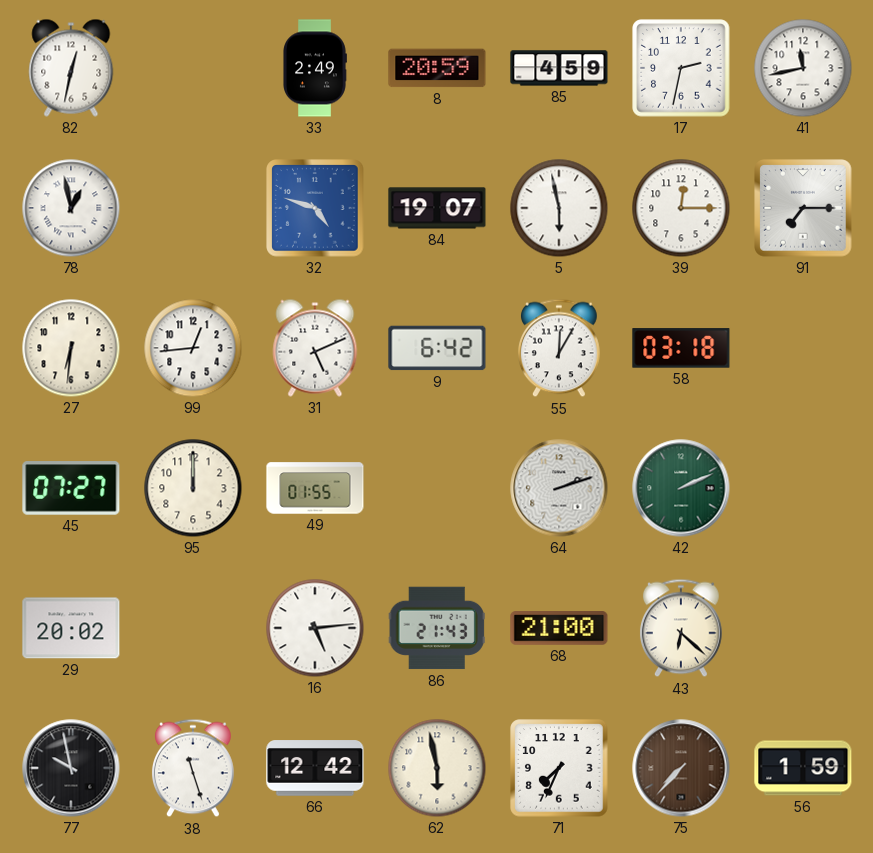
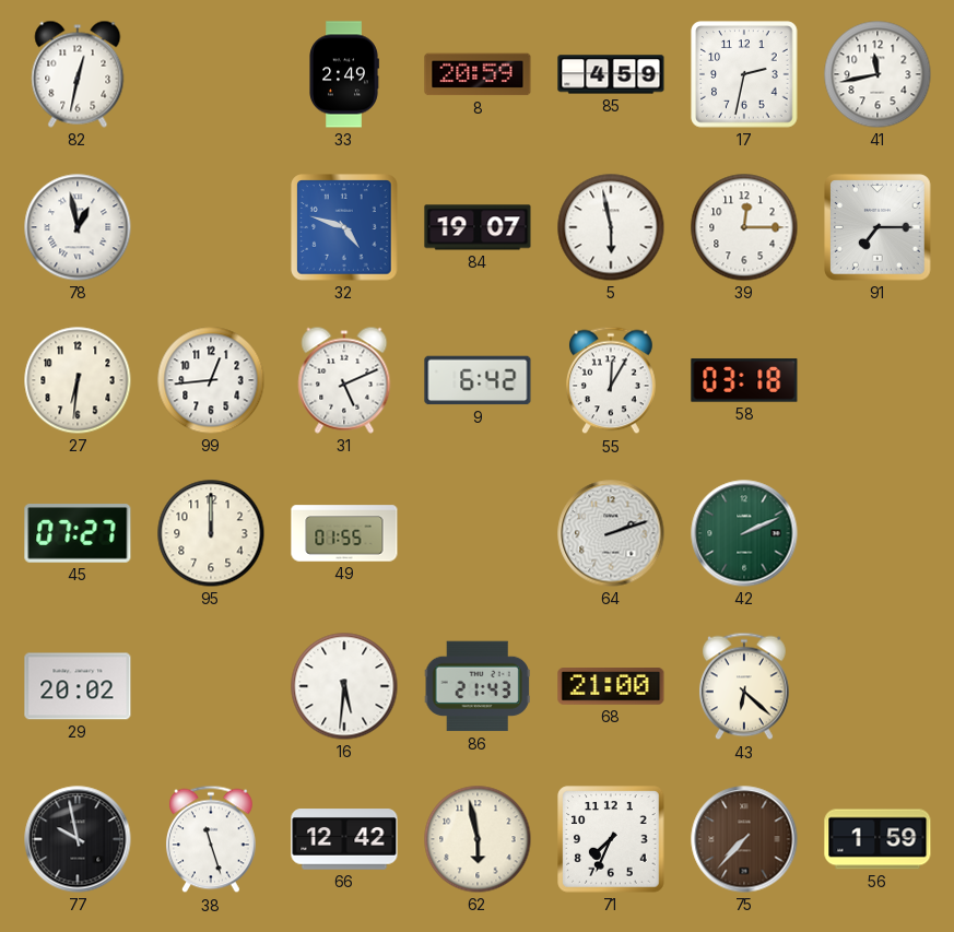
16: 5:14 -> 5:31 (344, 686)
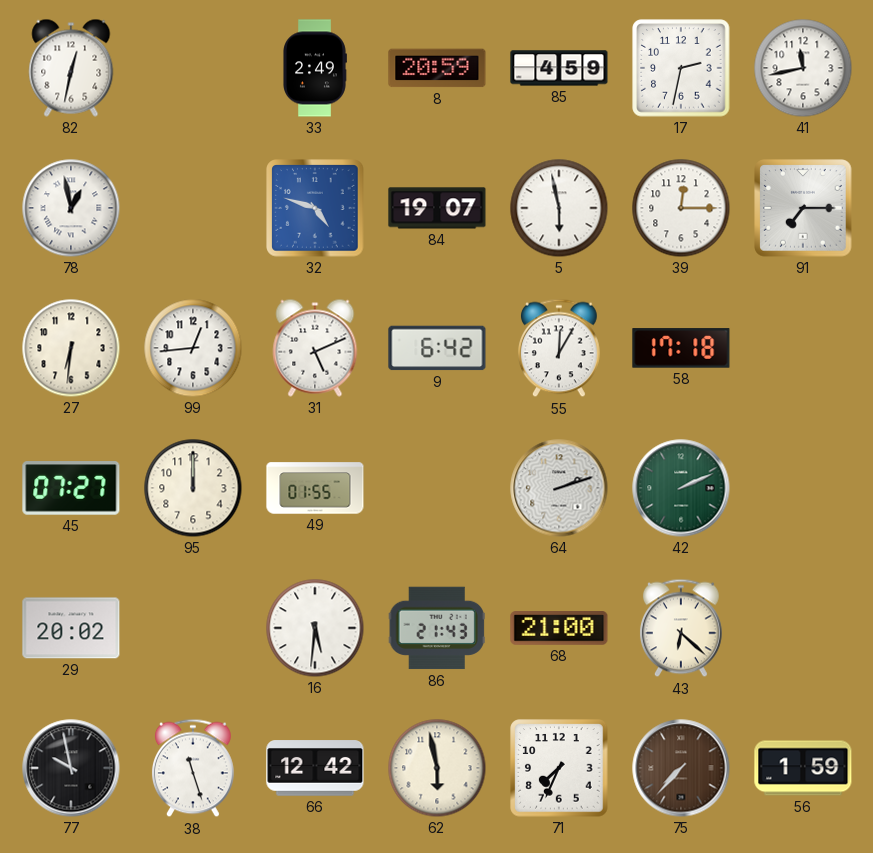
58: 03:18 -> 17:18 (681, 348)
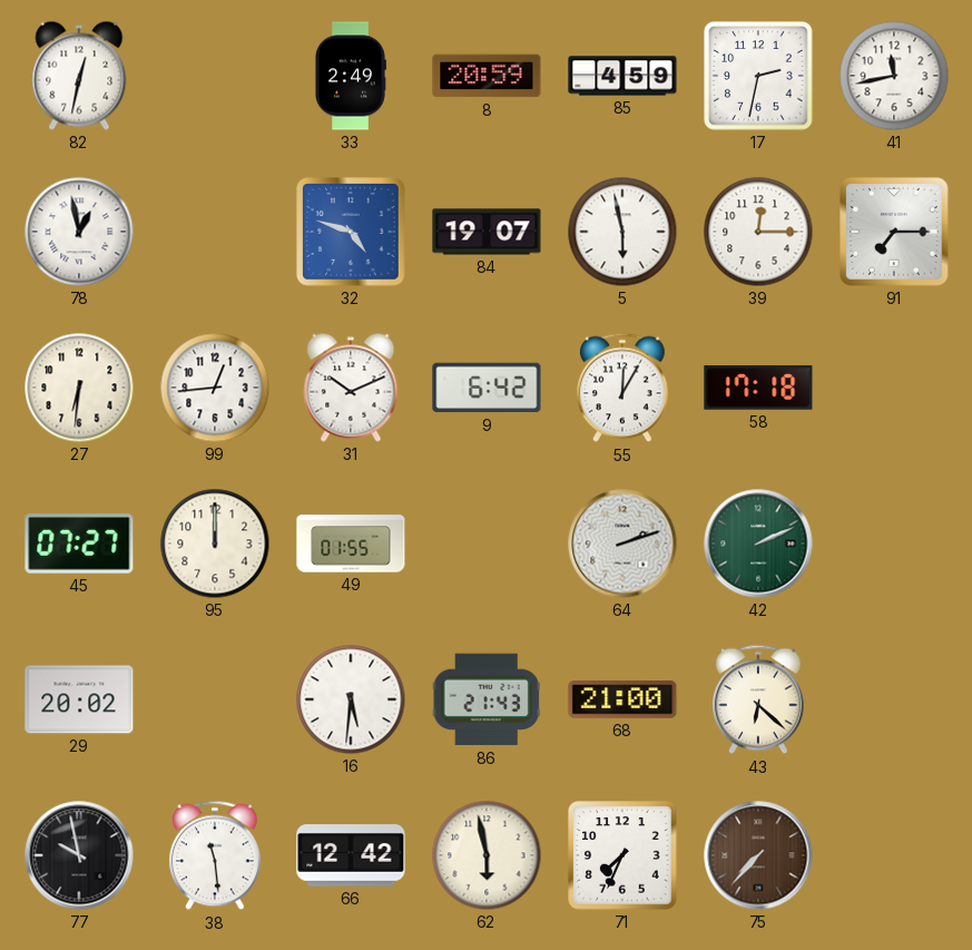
31: 5:11 -> 10:11 (351, 388)
38: 11:27 -> 11:29 (215, 855)
56: 1:59 -> none (803, 768)
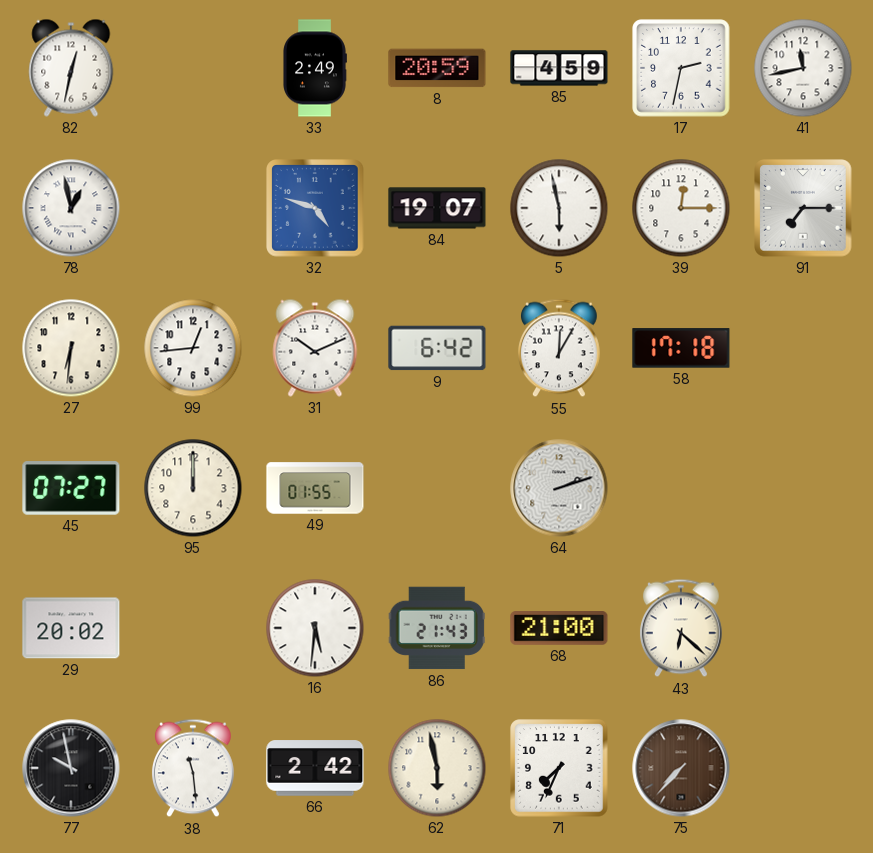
42: 2:11 -> none (758, 543)
66: 12:42 -> 2:42 (315, 768)
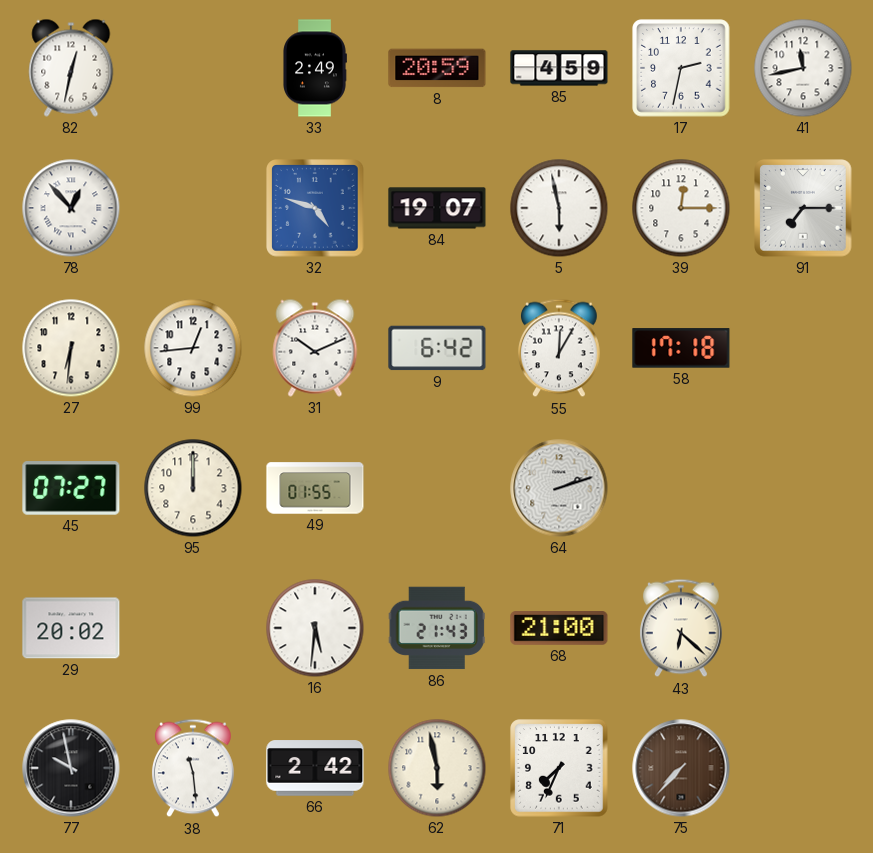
78: 12:58 -> 12:53 (71, 208)
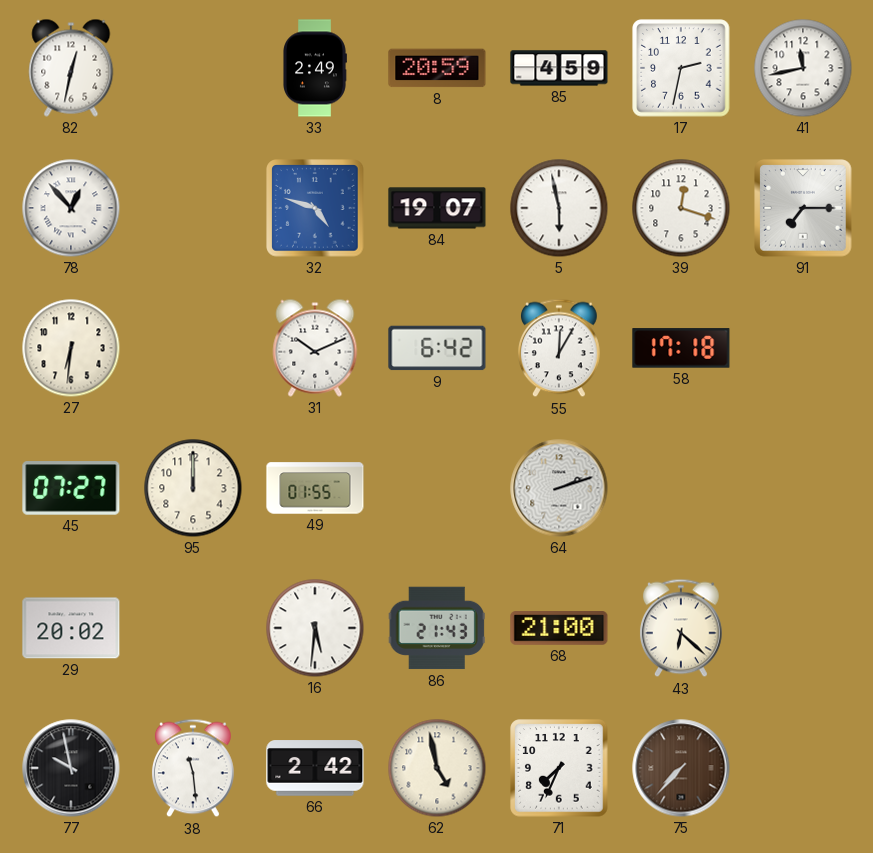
39: 12:15 -> 12:18 (681, 208)
99: 12:44 -> none (193, 348)
62: 5:58 -> 4:58 (437, 768)
